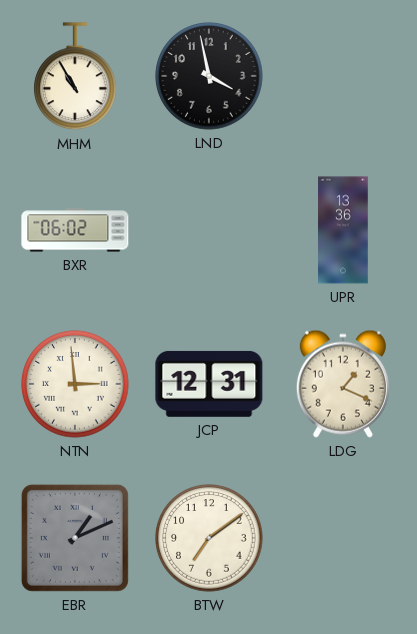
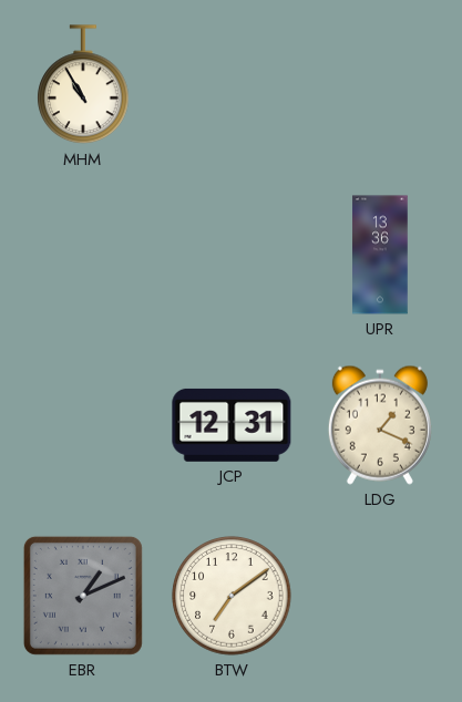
LND: 3:58 -> none (209, 76)
BXR: 06:02 -> none (75, 230)
NTN: 2:59 -> none (75, 384)
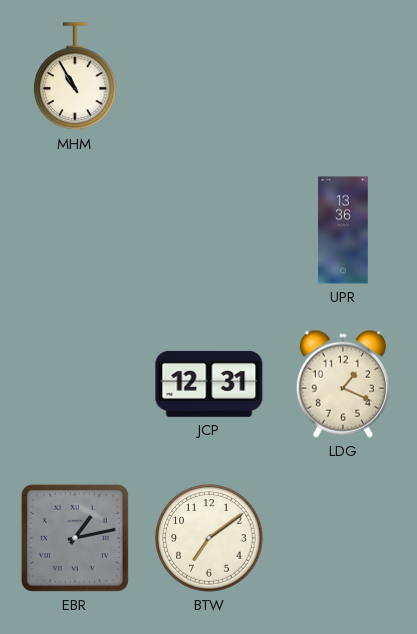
EBR: 1:11 -> 1:13 (75, 538)
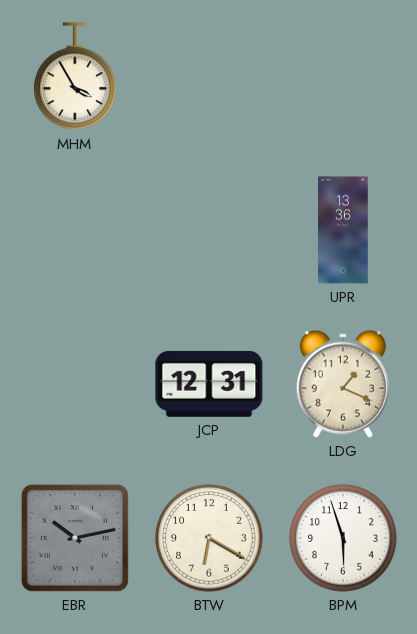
MHM: 10:55 -> 3:55 (75, 77)
EBR: 1:13 -> 10:13 (75, 538)
BTW: 7:09 -> 6:20 (209, 538)
BPM: none -> 5:57 (343, 538)
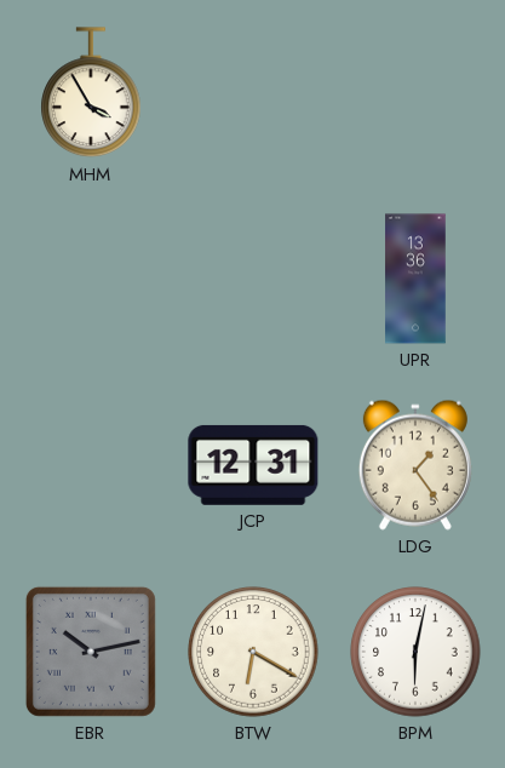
LDG: 1:19 -> 1:24 (415, 465)
BPM: 5:57 -> 6:02 (415, 652)
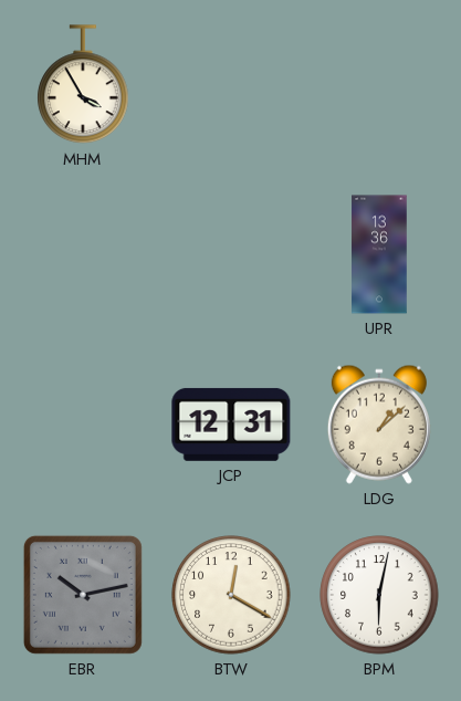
LDG: 1:24 -> 1:08 (379, 425)
BTW: 6:20 -> 12:20 (231, 595)
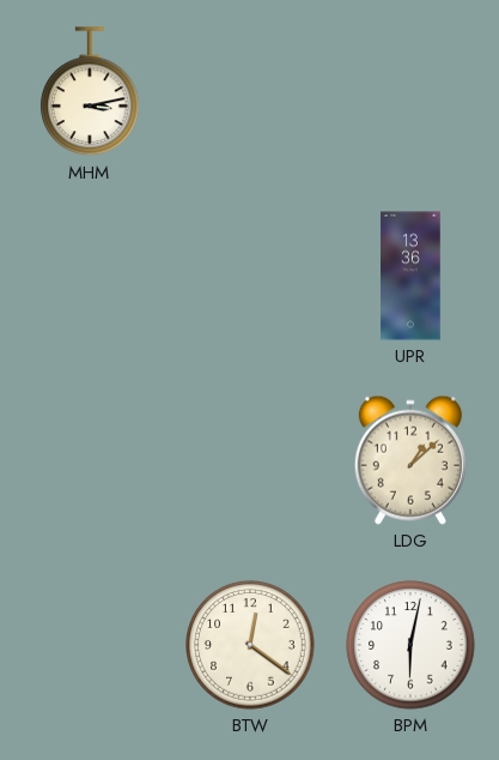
MHM: 3:55 -> 3:13 (90, 92)
JCP: 12:31 -> none (231, 425)
EBR: 10:13 -> none (83, 595)
BTW: 12:20 -> 12:21 (250, 645)
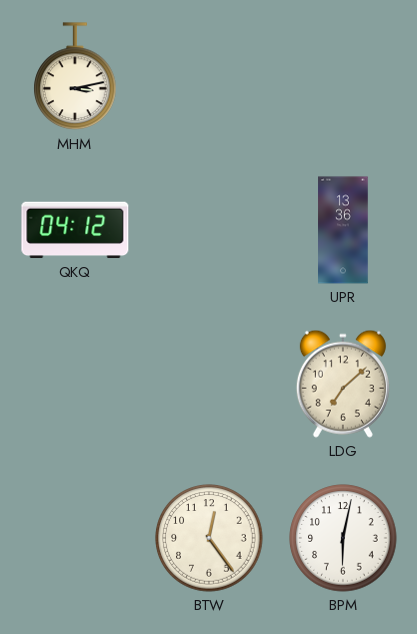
QKQ: none -> 04:12 (75, 230)
LDG: 1:08 -> 7:08 (343, 384)
BTW: 12:21 -> 12:24 (209, 538)
